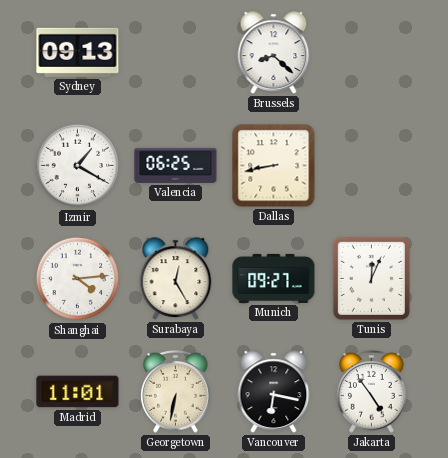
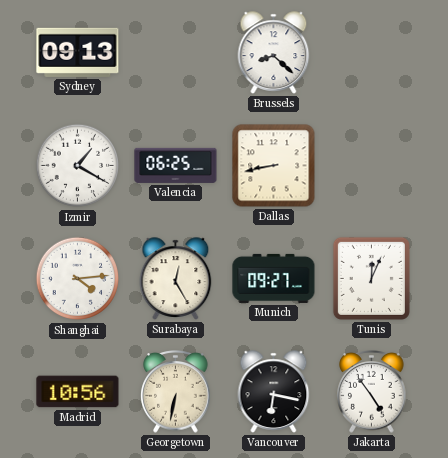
Madrid: 11:01 -> 10:56 (78, 392)
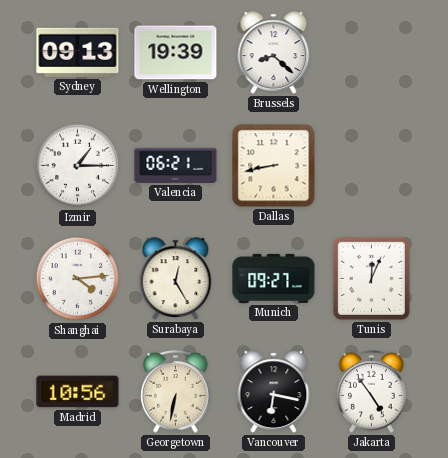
Wellington: none -> 19:39 (176, 53)
Izmir: 1:20 -> 1:15 (78, 166)
Valencia: 06:25 -> 06:21 (176, 165)
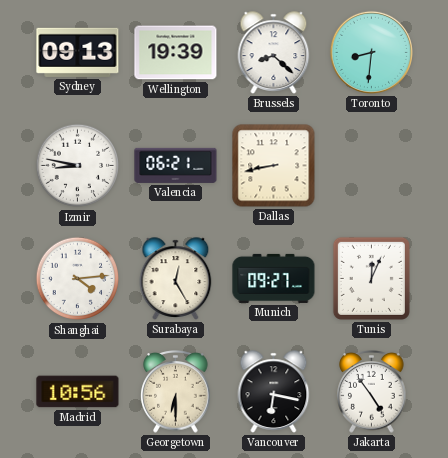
Toronto: none -> 8:31 (371, 52)
Izmir: 1:15 -> 8:47 (78, 166)
Georgetown: 6:32 -> 6:30 (176, 392)
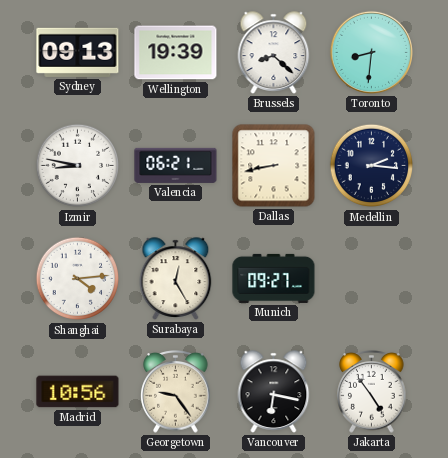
Medellin: none -> 2:16 (372, 166)
Tunis: 12:04 -> none (371, 278)
Georgetown: 6:30 -> 9:24 (176, 392)
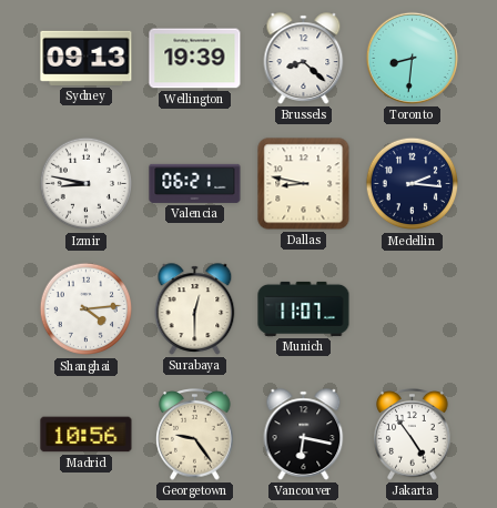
Dallas: 8:43 -> 8:47 (304, 184)
Surabaya: 12:25 -> 12:30 (195, 309)
Munich: 09:27 -> 11:07 (304, 308)
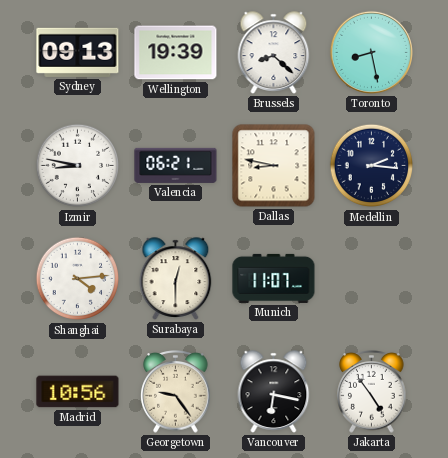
Toronto: 8:31 -> 8:28 (371, 52)
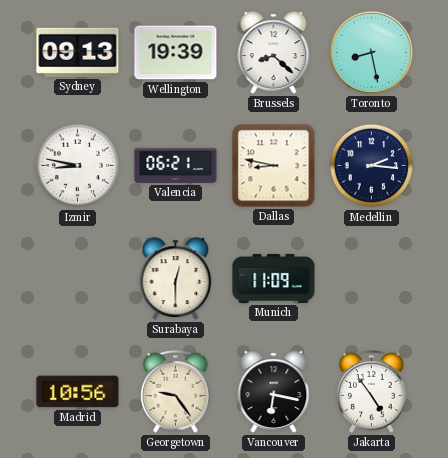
Shanghai: 4:14 -> none (78, 279)
Munich: 11:07 -> 11:09 (274, 278)
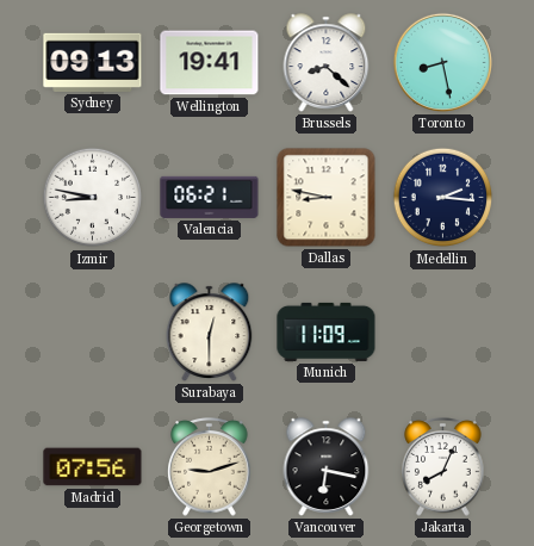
Wellington: 19:39 -> 19:41 (210, 63)
Madrid: 10:56 -> 07:56 (93, 467)
Georgetown: 9:24 -> 9:12 (210, 467)
Jakarta: 4:54 -> 8:04 (443, 467)
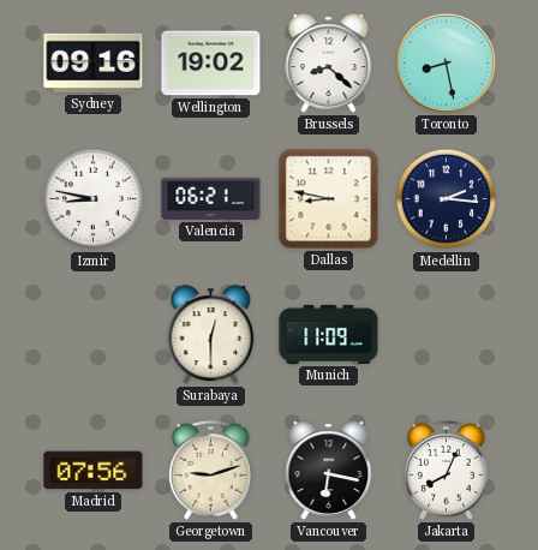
Sydney: 09:13 -> 09:16 (94, 62)
Wellington: 19:41 -> 19:02 (211, 64)
